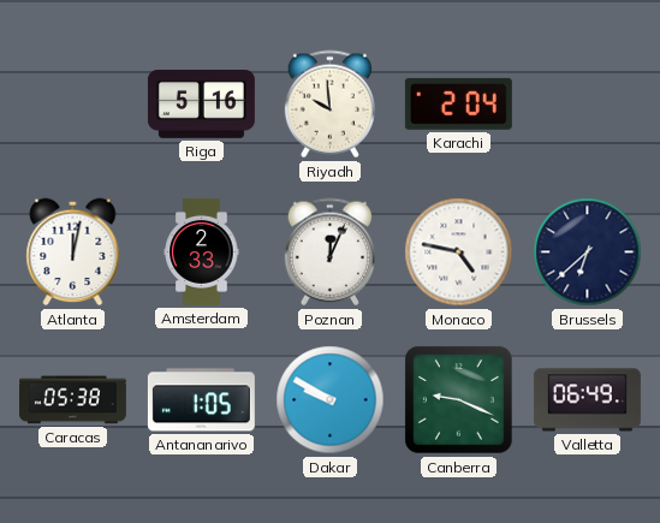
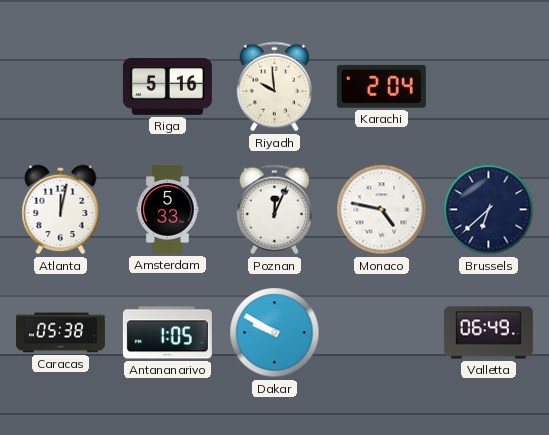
Amsterdam: 2:33 -> 5:33 (168, 209)
Canberra: 9:19 -> none (459, 400)
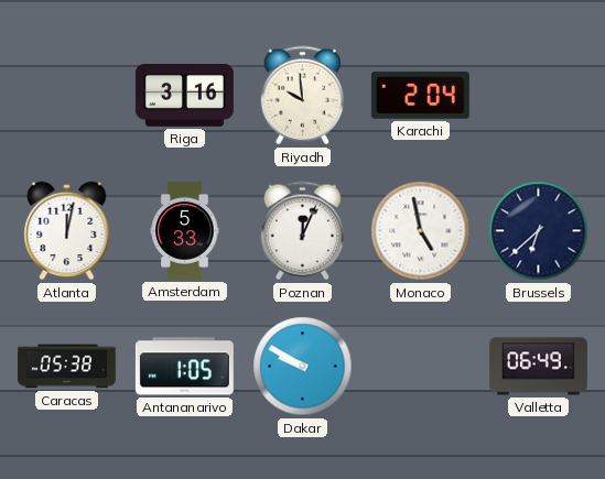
Riga: 5:16 -> 3:16 (184, 96)
Monaco: 4:47 -> 4:58 (421, 231)
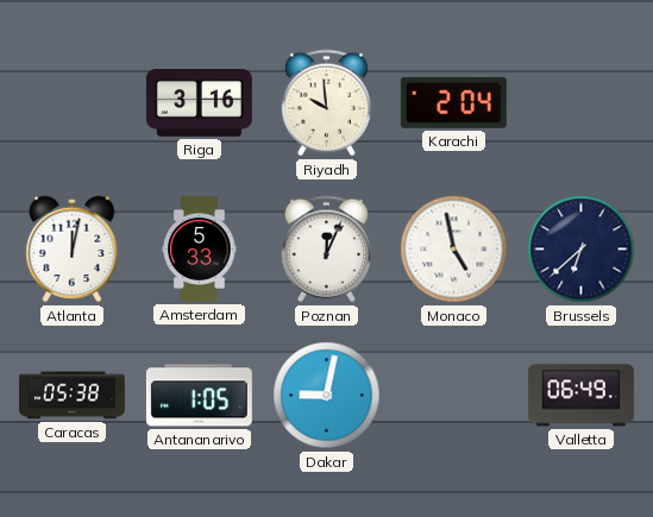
Dakar: 9:50 -> 9:02 (327, 396)
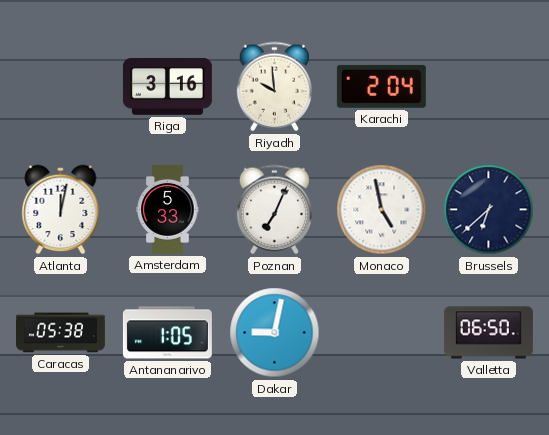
Poznan: 12:04 -> 7:04 (274, 210)
Valletta: 06:49 -> 06:50 (488, 333)
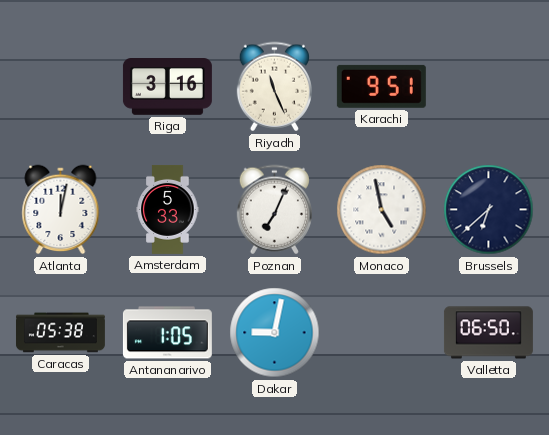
Riyadh: 9:59 -> 11:26 (274, 87)
Karachi: 2:04 -> 9:51 (381, 86)
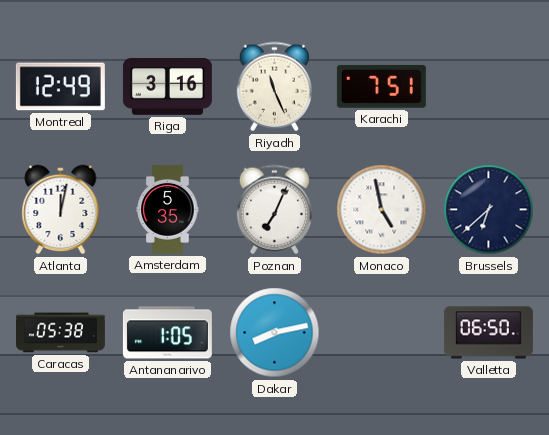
Montreal: none -> 12:49 (60, 87)
Karachi: 9:51 -> 7:51 (381, 86)
Amsterdam: 5:33 -> 5:35 (168, 209)
Dakar: 9:02 -> 8:13 (275, 333)
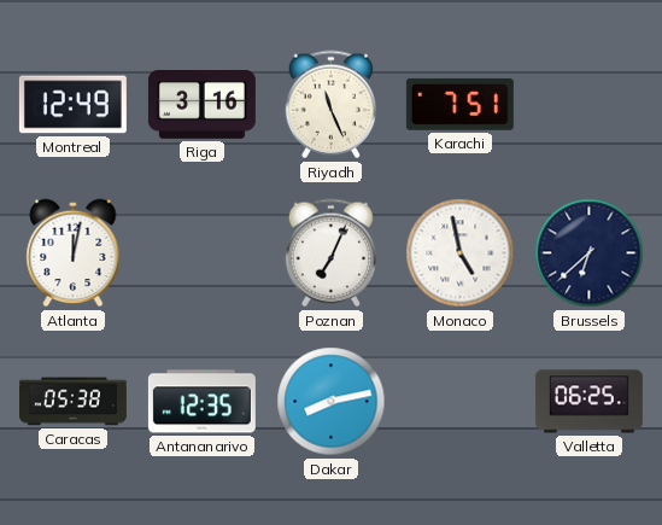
Amsterdam: 5:35 -> none (168, 209)
Antananarivo: 1:05 -> 12:35 (201, 402)
Valletta: 06:50 -> 06:25 (588, 402)
